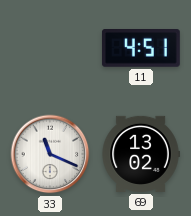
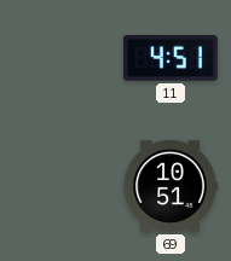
33: 11:19 -> none (50, 154)
69: 13:02 -> 10:51 (171, 186)
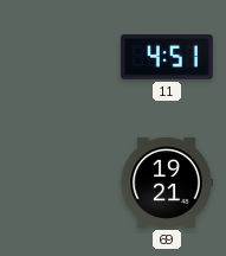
69: 10:51 -> 19:21 (167, 183)
